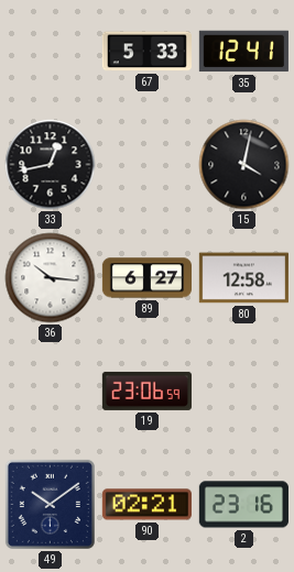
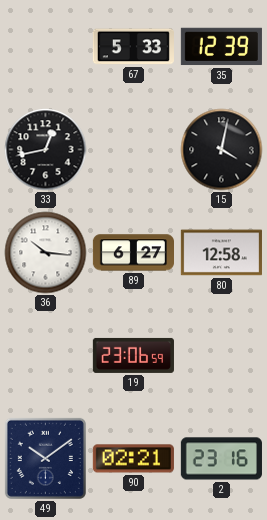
35: 12:41 -> 12:39 (221, 47)
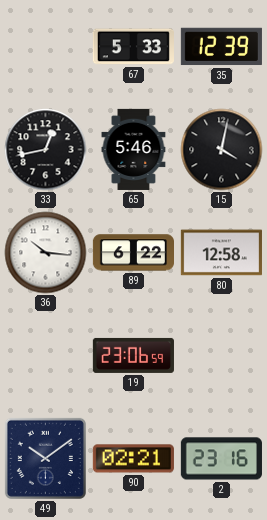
65: none -> 5:46 (134, 149)
89: 6:27 -> 6:22 (133, 253)
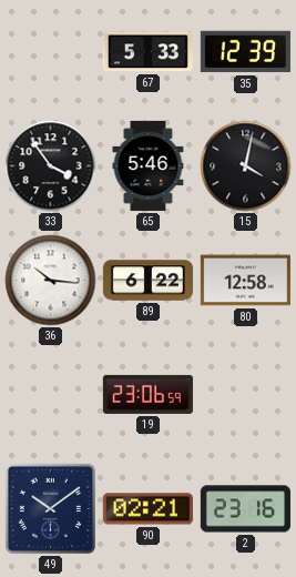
33: 12:43 -> 3:54 (51, 166)
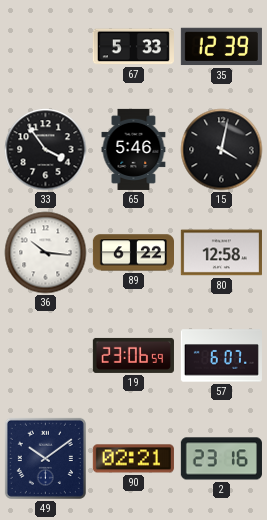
57: none -> 6:07 (221, 356)
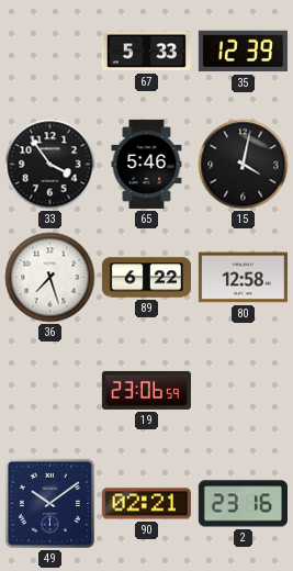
36: 10:16 -> 7:27 (50, 278)
57: 6:07 -> none (221, 356)
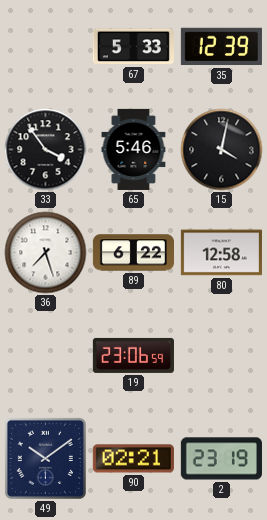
2: 23:16 -> 23:19 (221, 459)
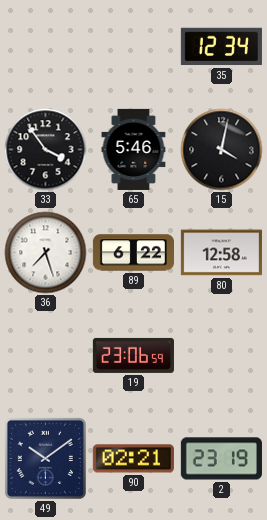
67: 5:33 -> none (133, 47)
35: 12:39 -> 12:34 (221, 47)
